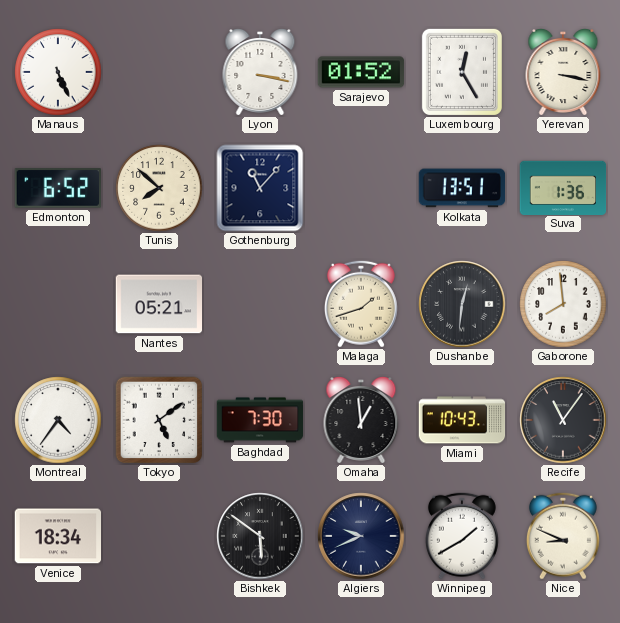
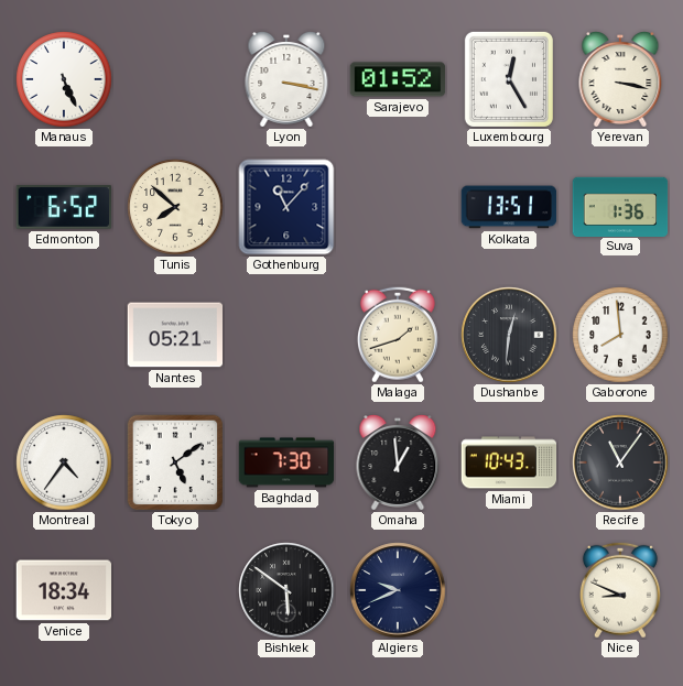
Winnipeg: 1:40 -> none (462, 536)
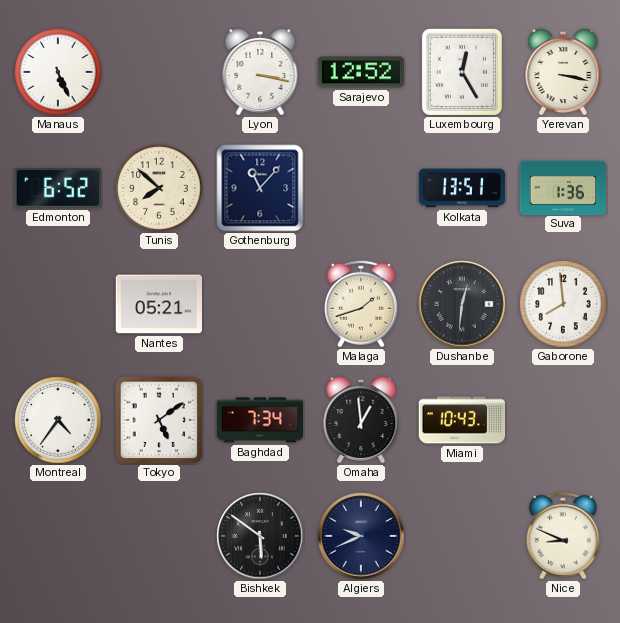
Sarajevo: 01:52 -> 12:52 (361, 72)
Baghdad: 7:30 -> 7:34 (260, 420)
Recife: 11:06 -> none (620, 462)
Venice: 18:34 -> none (64, 590)
